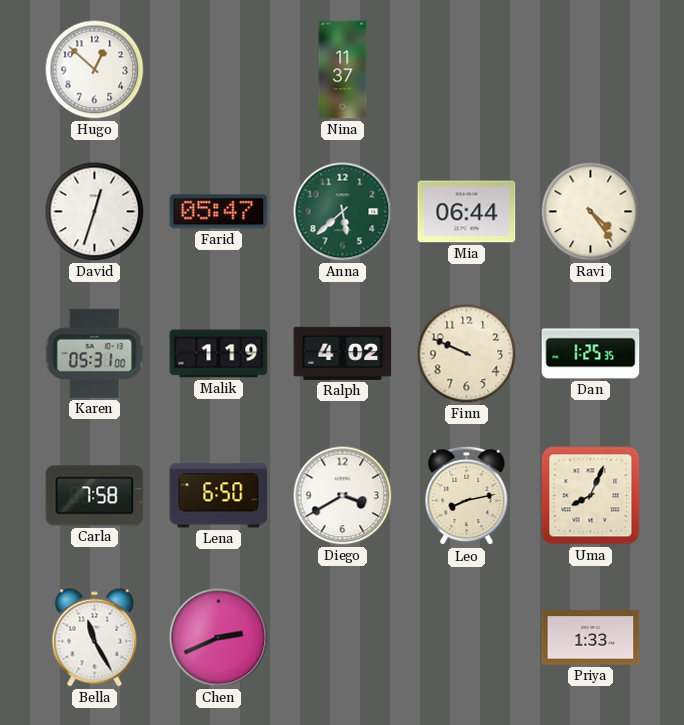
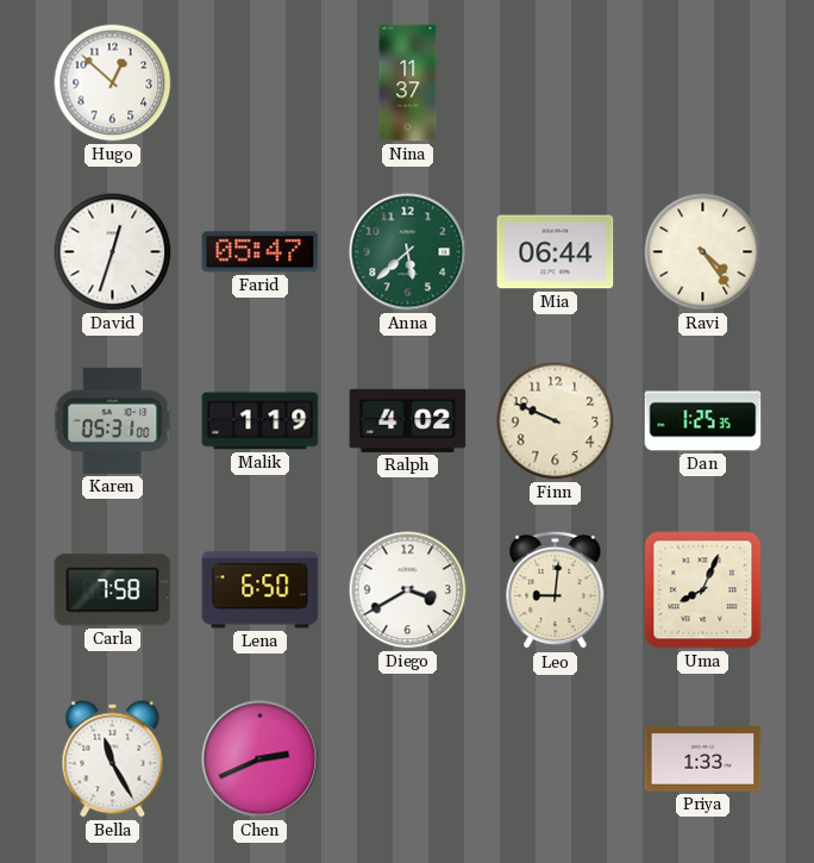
Leo: 8:13 -> 9:01 (556, 590)
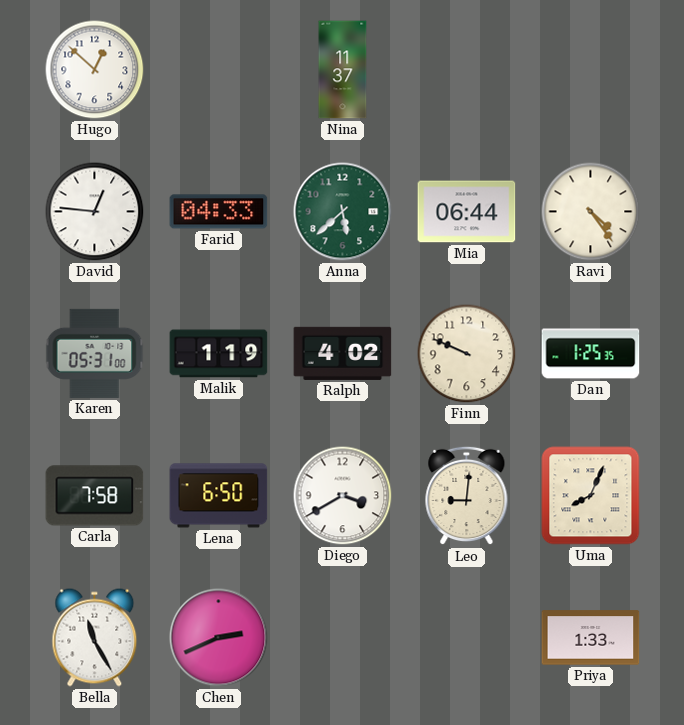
David: 12:33 -> 12:46 (95, 212)
Farid: 05:47 -> 04:33 (219, 212)
